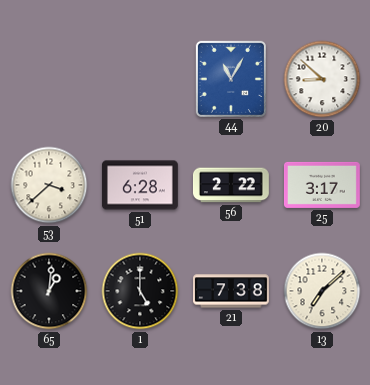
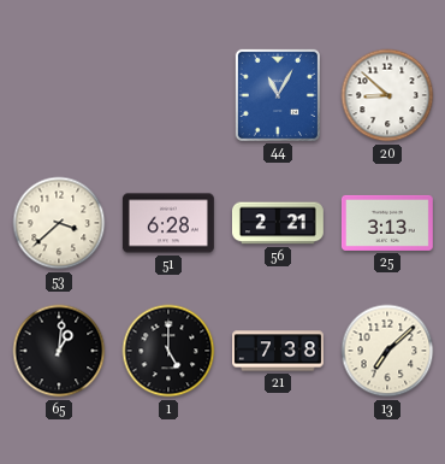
56: 2:22 -> 2:21 (278, 223)
25: 3:17 -> 3:13 (387, 223)
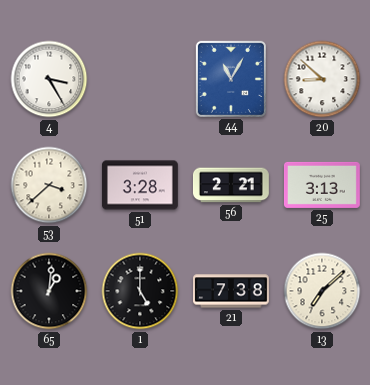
4: none -> 3:25 (49, 79)
51: 6:28 -> 3:28 (140, 185)
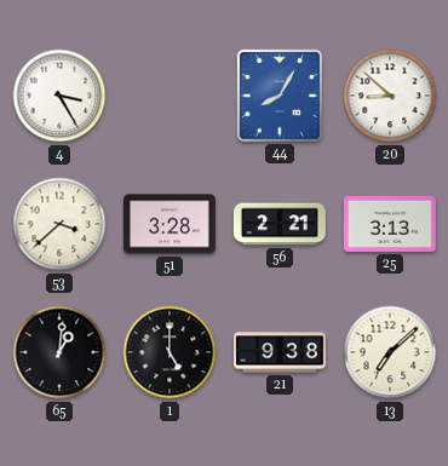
44: 11:05 -> 8:05 (280, 96)
21: 7:38 -> 9:38 (281, 352)
